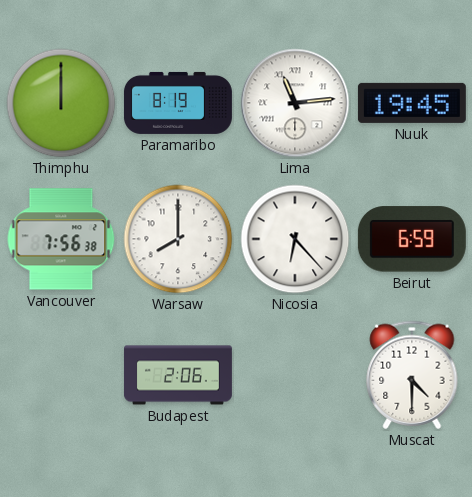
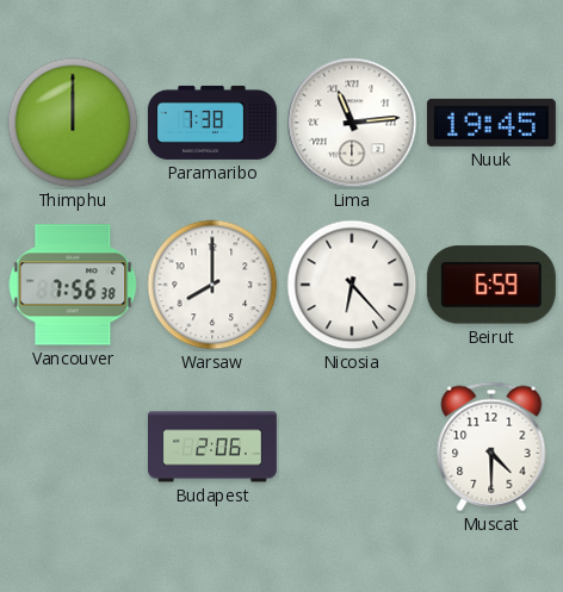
Paramaribo: 8:19 -> 7:38 (212, 123)
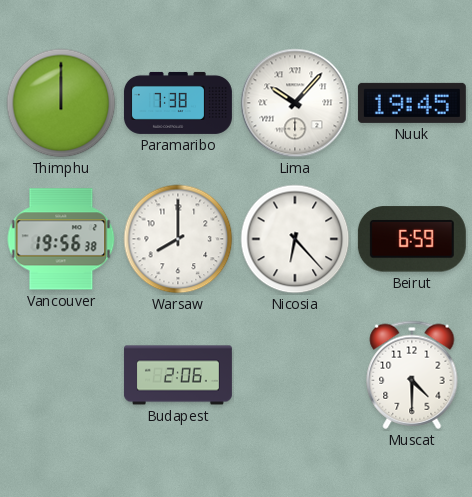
Lima: 11:14 -> 10:07 (295, 103)
Vancouver: 7:56 -> 19:56 (61, 239)
